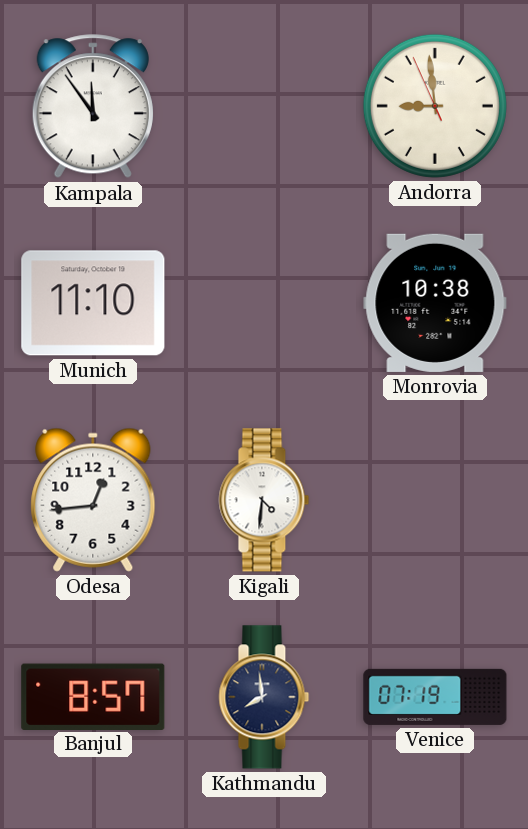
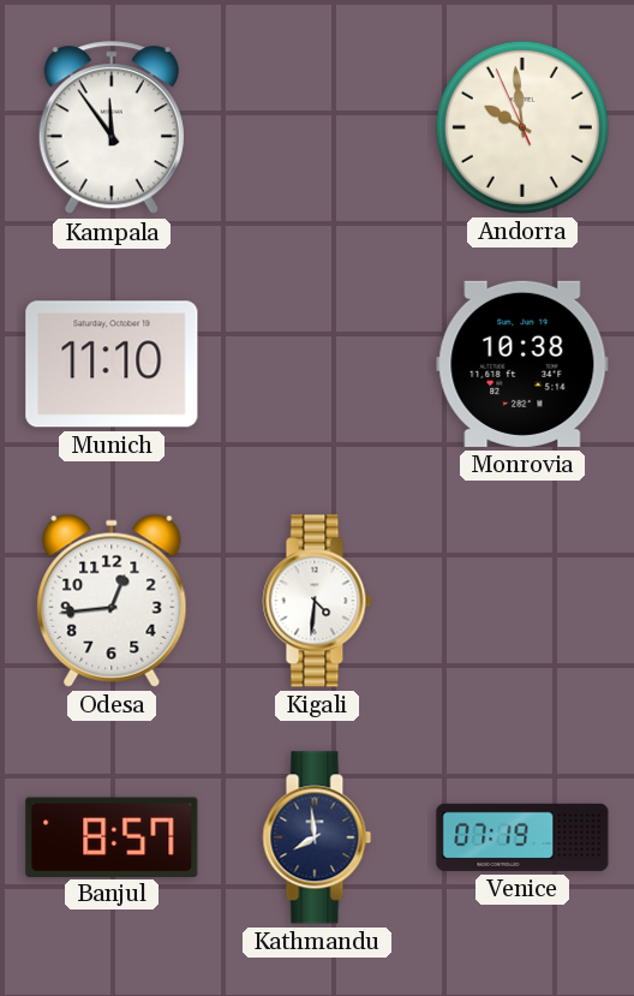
Andorra: 8:58 -> 9:58 (522, 127)
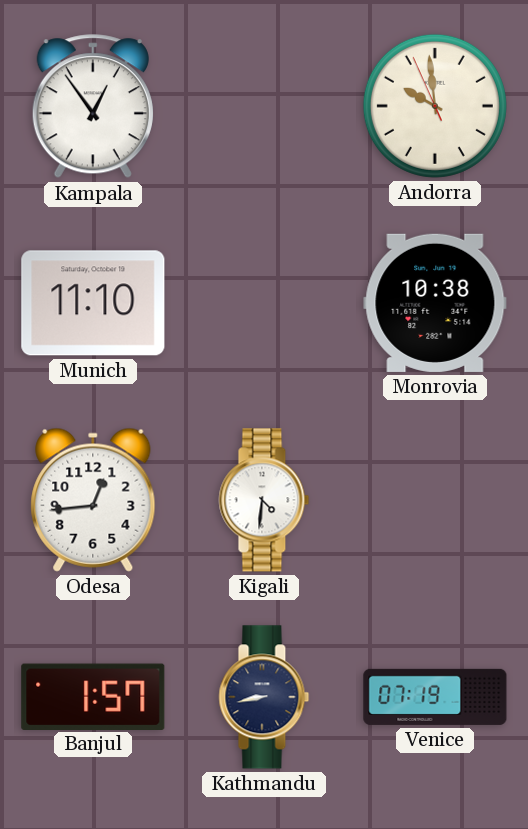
Kampala: 11:54 -> 12:54 (93, 107)
Banjul: 8:57 -> 1:57 (93, 696)
Kathmandu: 7:59 -> 8:43 (264, 697)
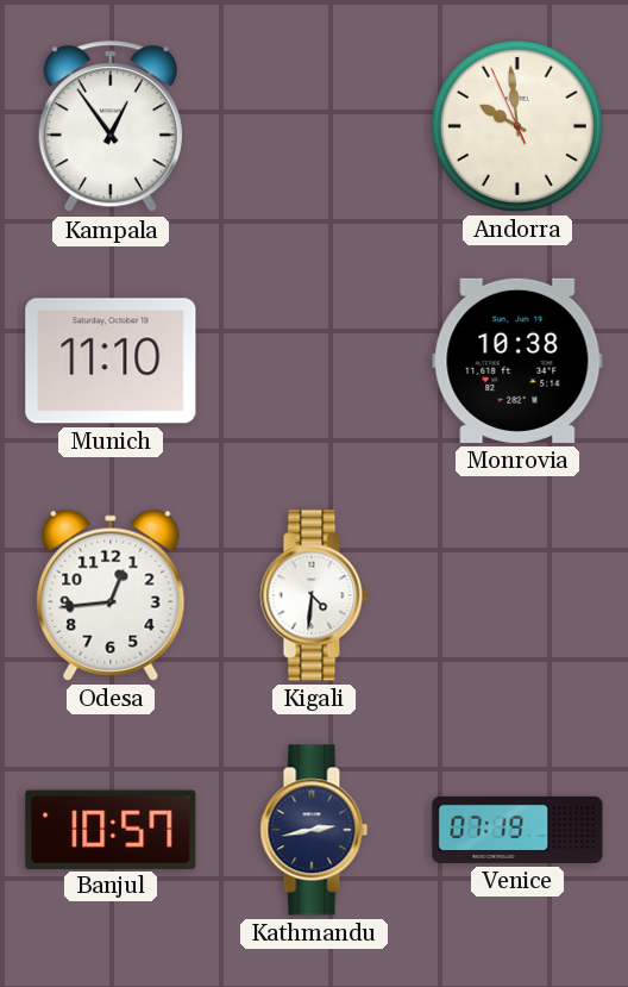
Banjul: 1:57 -> 10:57 (111, 829)
Kathmandu: 8:43 -> 2:43 (314, 830)
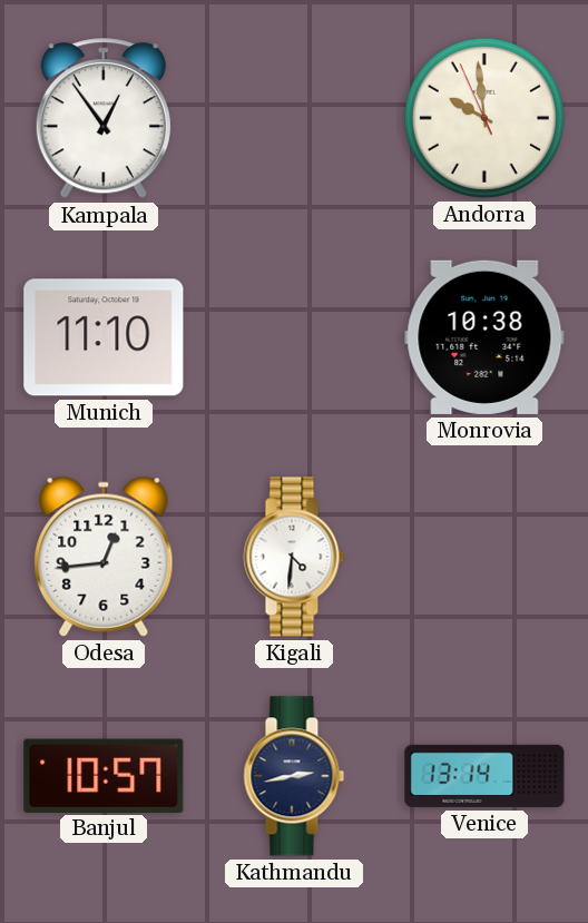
Venice: 07:19 -> 13:14 (484, 776)
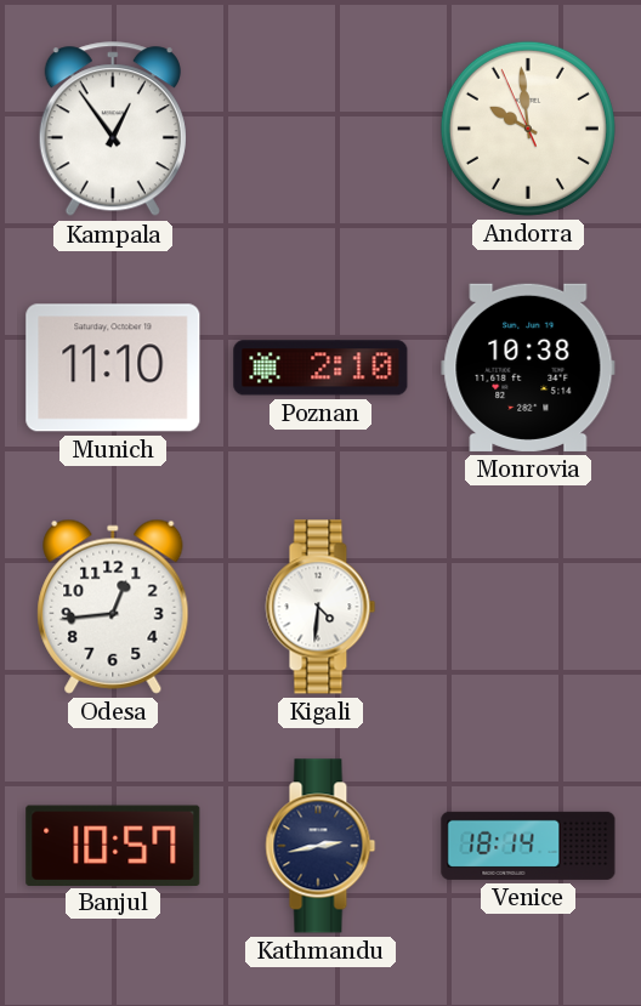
Poznan: none -> 2:10 (320, 368)
Venice: 13:14 -> 18:14 (528, 846)
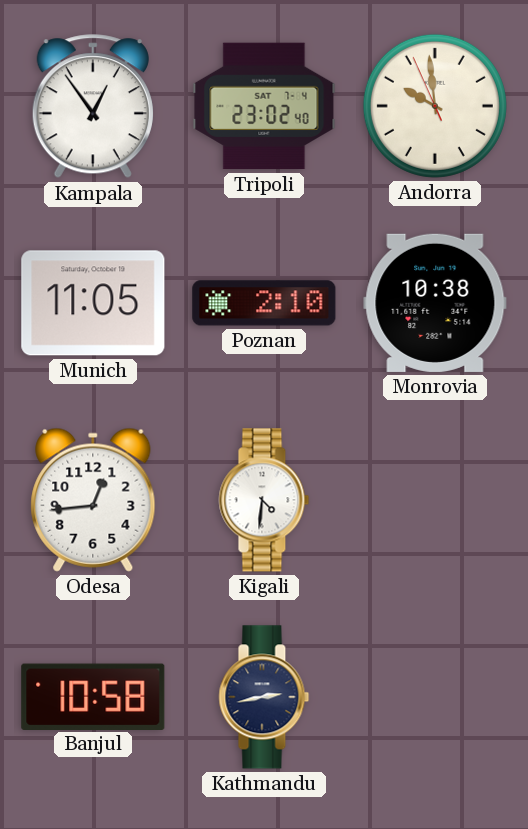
Tripoli: none -> 23:02 (264, 106)
Munich: 11:10 -> 11:05 (93, 303)
Banjul: 10:57 -> 10:58 (93, 696)
Venice: 18:14 -> none (528, 846)
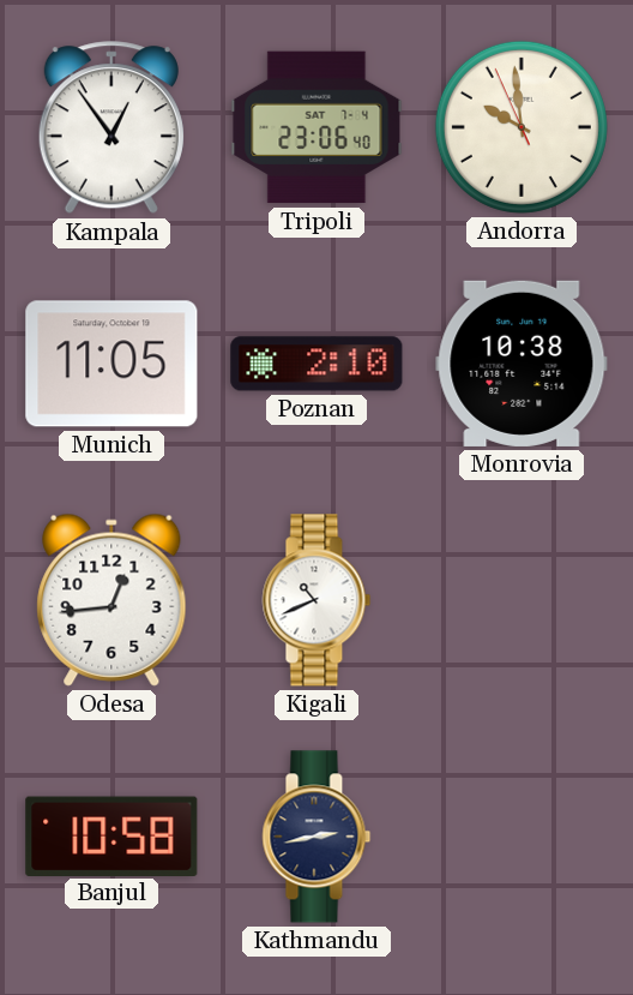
Tripoli: 23:02 -> 23:06 (316, 127)
Kigali: 4:31 -> 10:41 (316, 600)
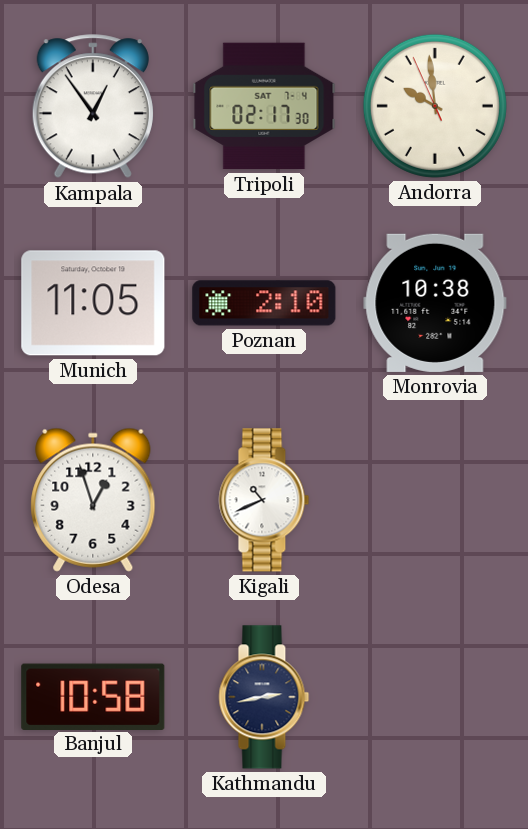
Tripoli: 23:06 -> 02:17 (264, 106)
Odesa: 12:44 -> 12:57 (93, 500)
